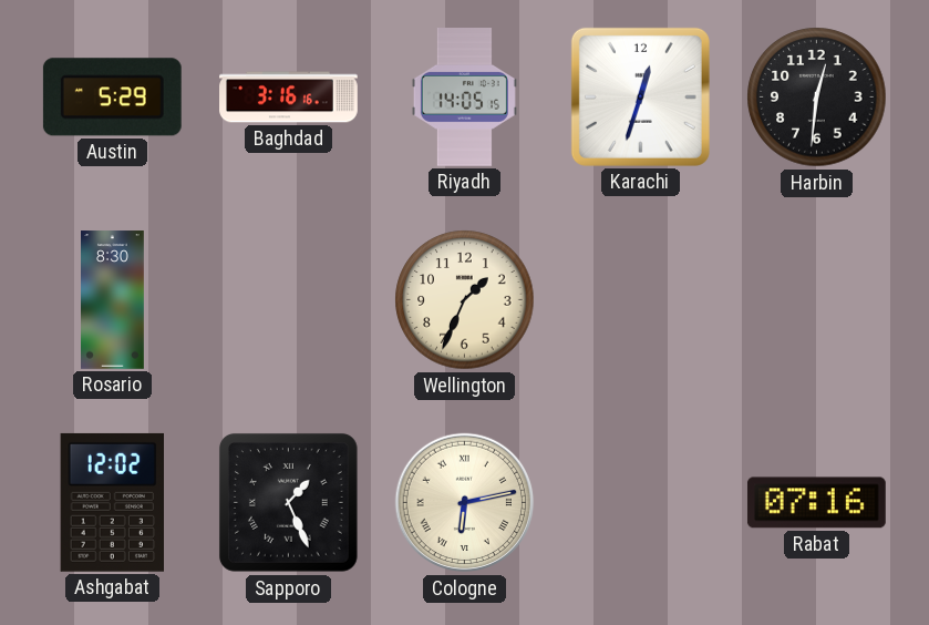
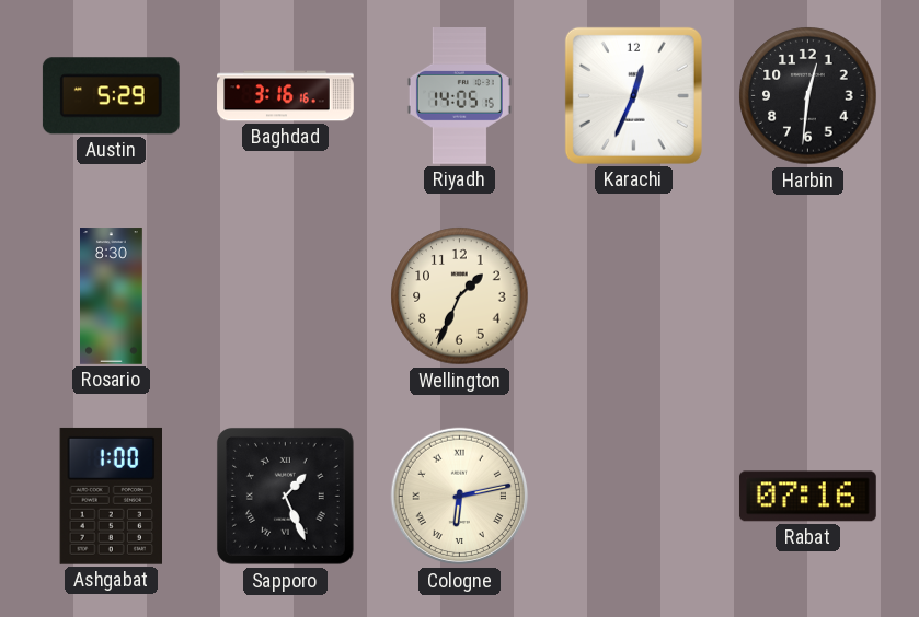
Karachi: 12:33 -> 12:34 (633, 95)
Ashgabat: 12:02 -> 1:00 (112, 496)
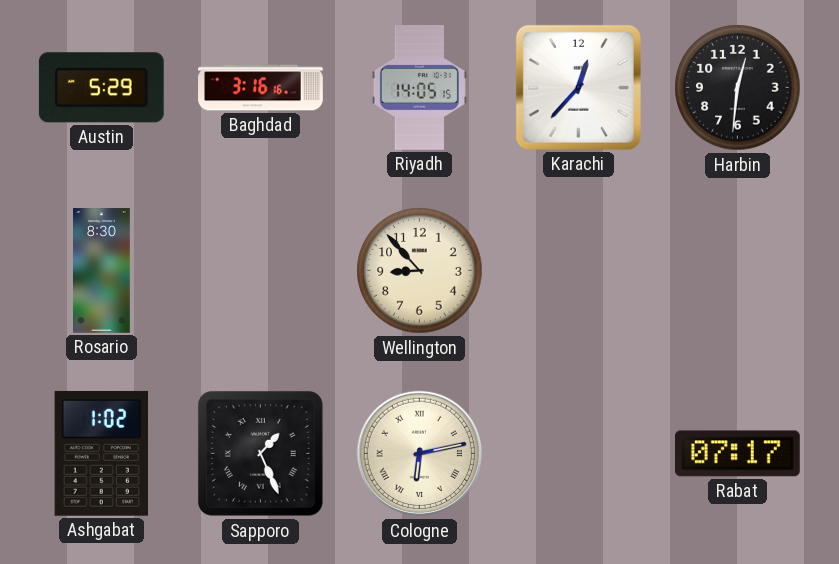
Karachi: 12:34 -> 12:37 (578, 87)
Wellington: 1:34 -> 8:53 (420, 271)
Ashgabat: 1:00 -> 1:02 (102, 453)
Rabat: 07:16 -> 07:17 (737, 454)
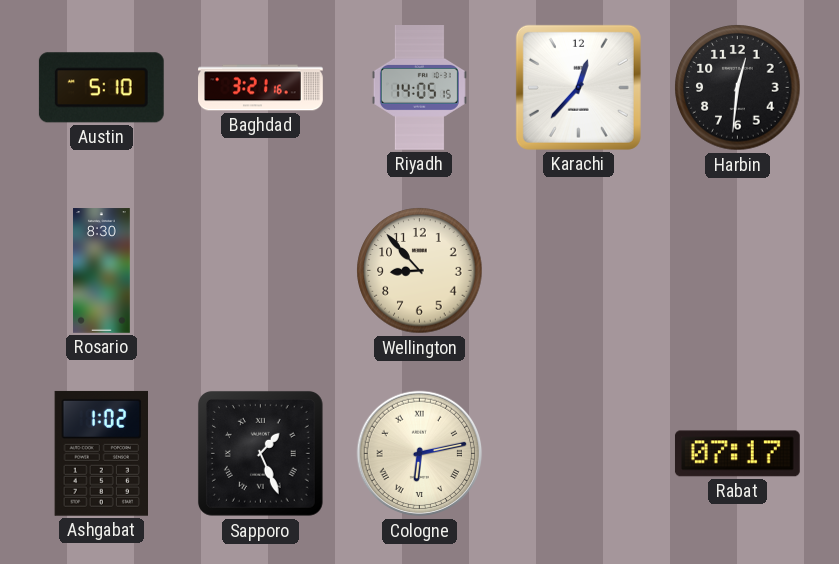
Austin: 5:29 -> 5:10 (101, 88)
Baghdad: 3:16 -> 3:21 (261, 88)
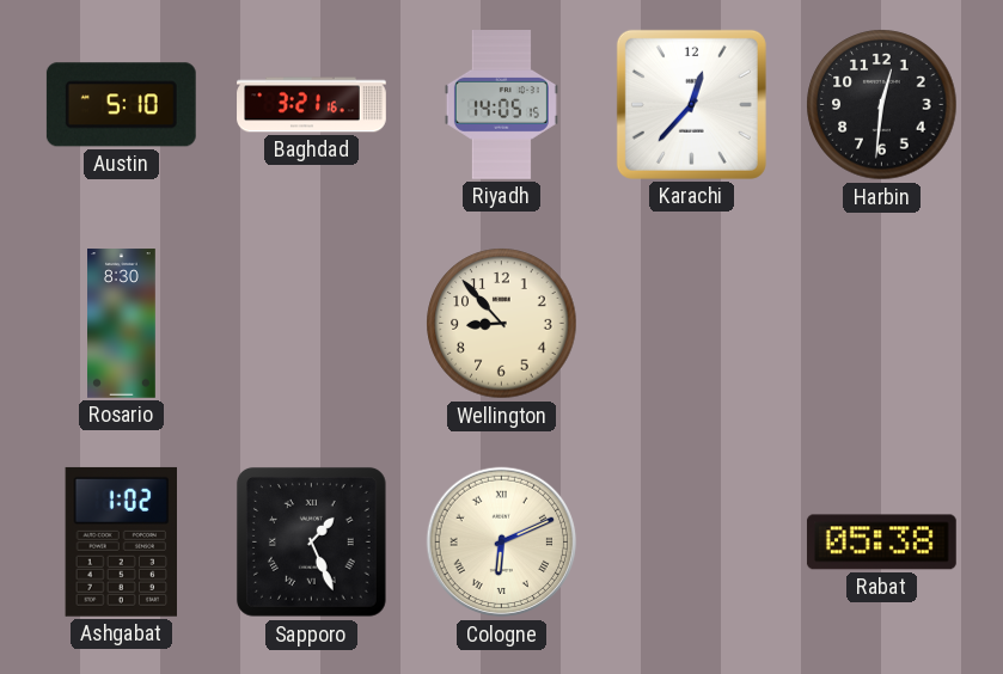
Cologne: 6:13 -> 6:11 (502, 543)
Rabat: 07:17 -> 05:38 (881, 543)
